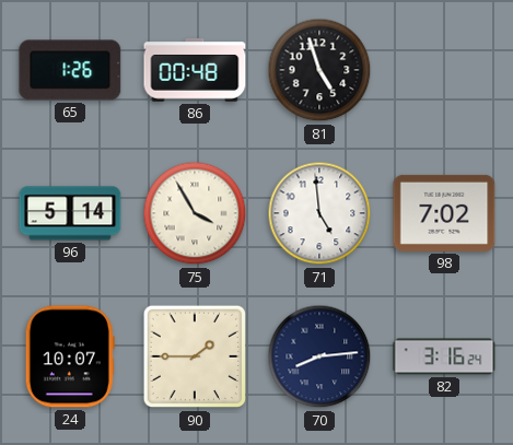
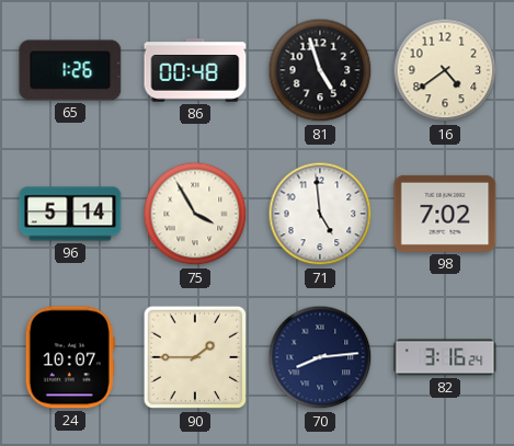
16: none -> 4:39 (445, 70)
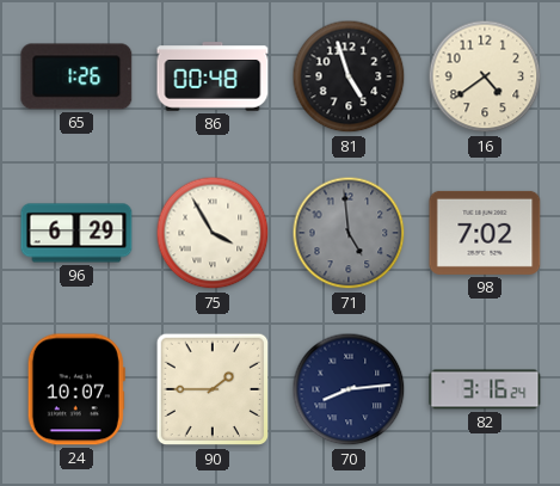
96: 5:14 -> 6:29 (76, 233)
71 dial: white -> grey (349, 233)
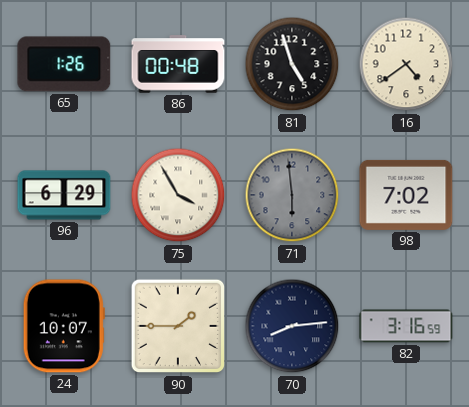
71: 4:59 -> 5:59 (292, 195)
82: 3:16:24 -> 3:16:59 (406, 326)
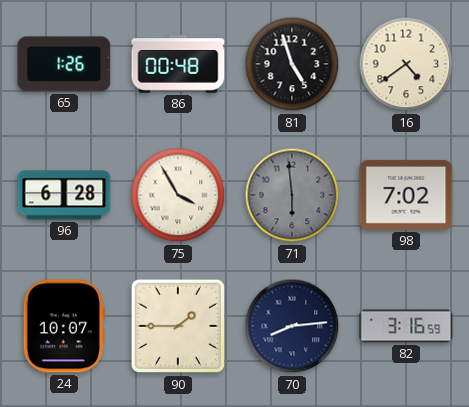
96: 6:29 -> 6:28 (64, 195)
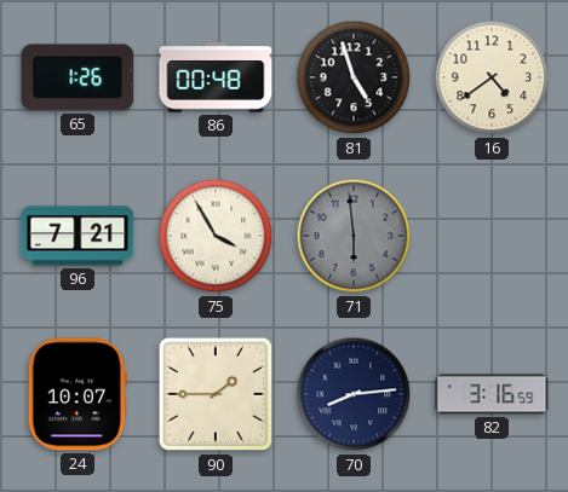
96: 6:28 -> 7:21 (78, 236)
98: 7:02 -> none (406, 195)
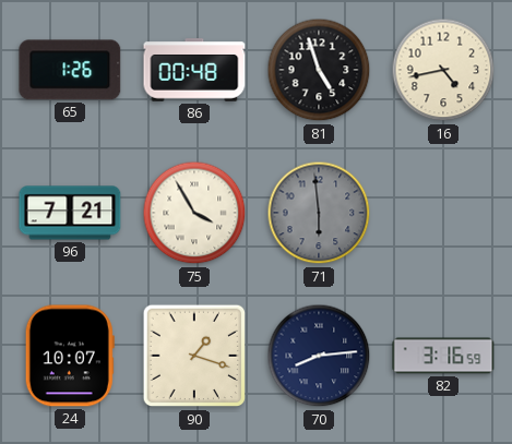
16: 4:39 -> 4:43 (443, 70)
90: 1:45 -> 1:18 (194, 356)
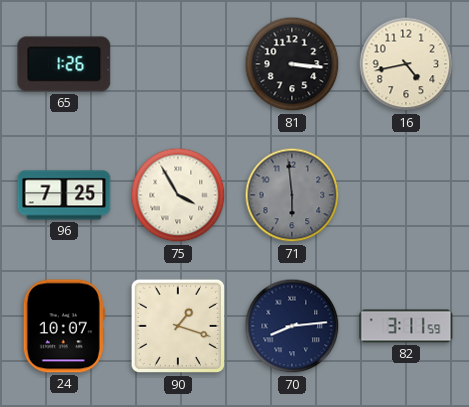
86: 00:48 -> none (194, 70)
81: 4:57 -> 3:16 (292, 64)
96: 7:21 -> 7:25 (64, 195)
82: 3:16 -> 3:11 (406, 326)
